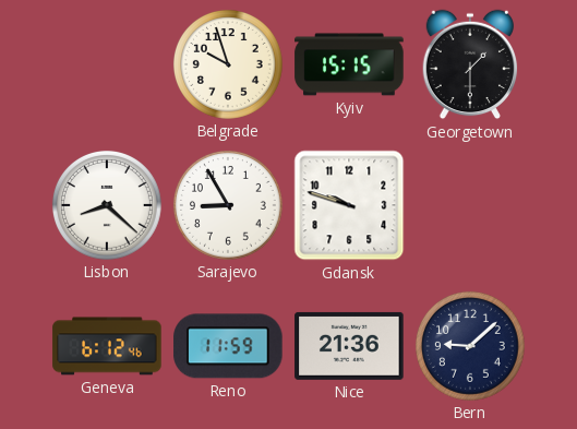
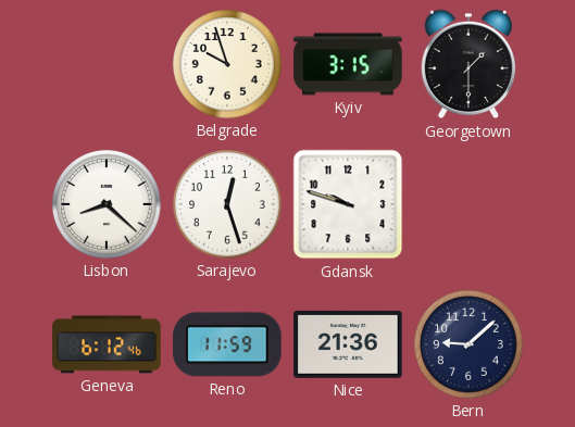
Kyiv: 15:15 -> 3:15 (348, 64)
Sarajevo: 8:55 -> 12:27 (227, 204)
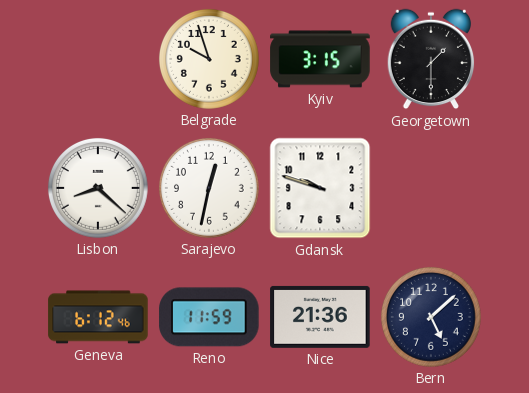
Sarajevo: 12:27 -> 12:32 (209, 188)
Bern: 9:08 -> 5:08 (431, 317)
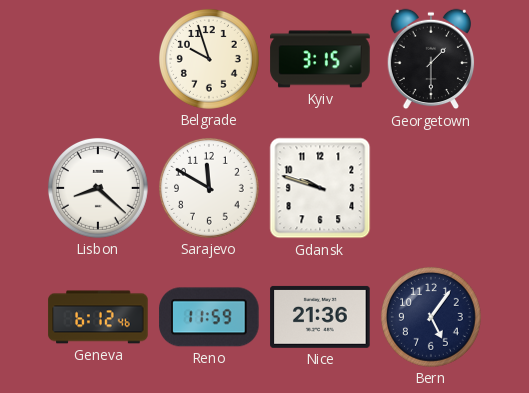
Sarajevo: 12:32 -> 11:50 (209, 188)
Bern: 5:08 -> 5:06 (431, 317)
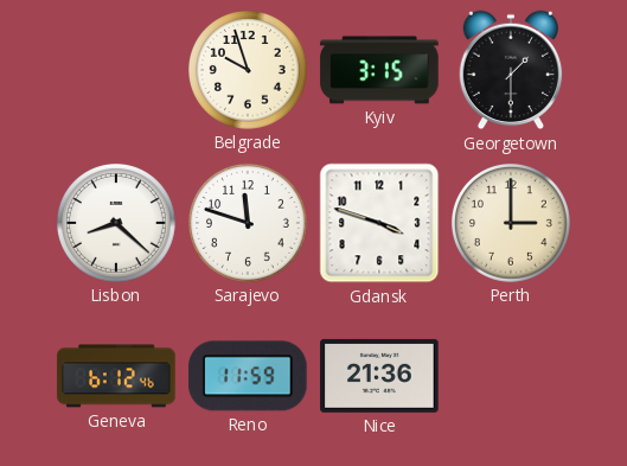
Sarajevo: 11:50 -> 11:48 (248, 223)
Gdansk: 9:48 -> 3:48 (379, 223)
Perth: none -> 3:00 (511, 223)
Bern: 5:06 -> none (431, 317)
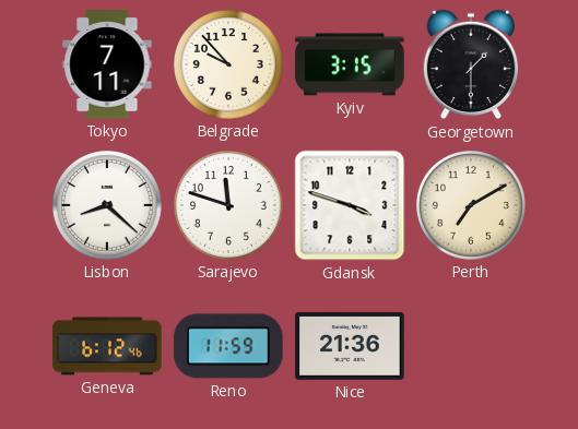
Tokyo: none -> 7:11 (107, 64)
Belgrade: 9:57 -> 9:53 (228, 64)
Perth: 3:00 -> 7:10 (471, 205)
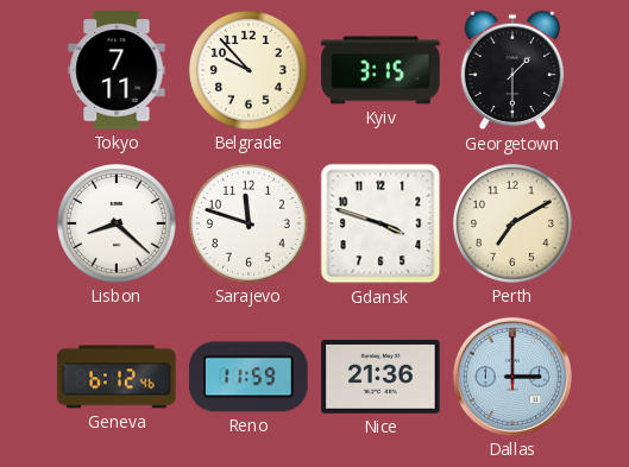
Dallas: none -> 3:00 (512, 377)
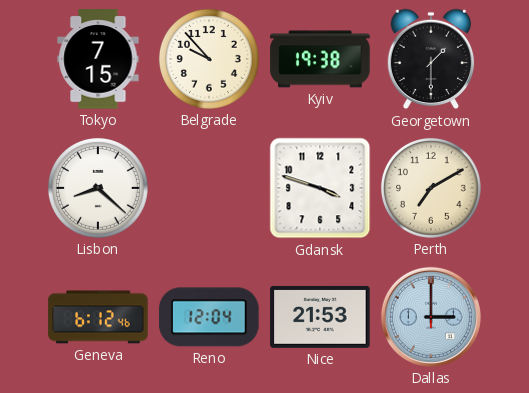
Tokyo: 7:11 -> 7:15 (98, 59)
Kyiv: 3:15 -> 19:38 (320, 59)
Sarajevo: 11:48 -> none (249, 223)
Reno: 11:59 -> 12:04 (209, 317)
Nice: 21:36 -> 21:53 (320, 317)
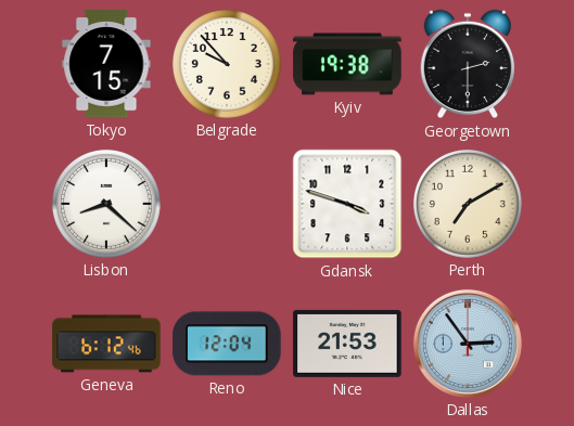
Georgetown: 1:30 -> 2:30 (468, 64)
Dallas: 3:00 -> 2:54 (468, 344)
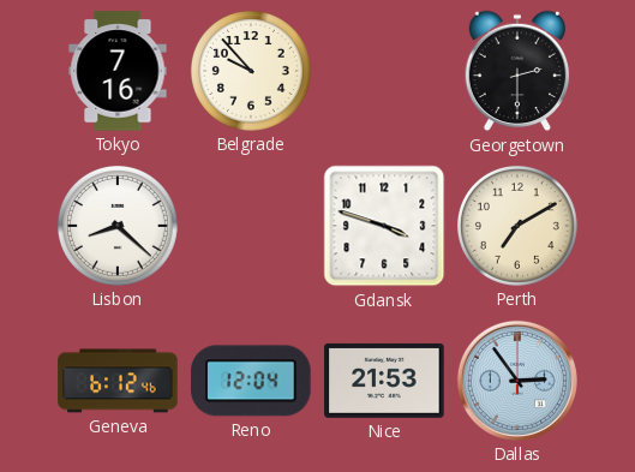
Tokyo: 7:15 -> 7:16 (118, 71)
Kyiv: 19:38 -> none (347, 64)
